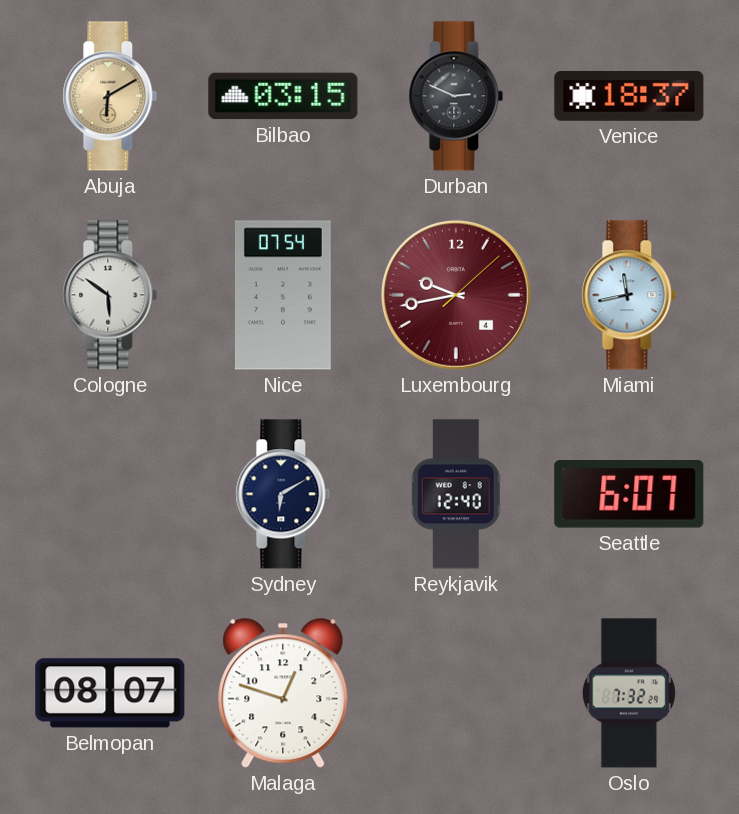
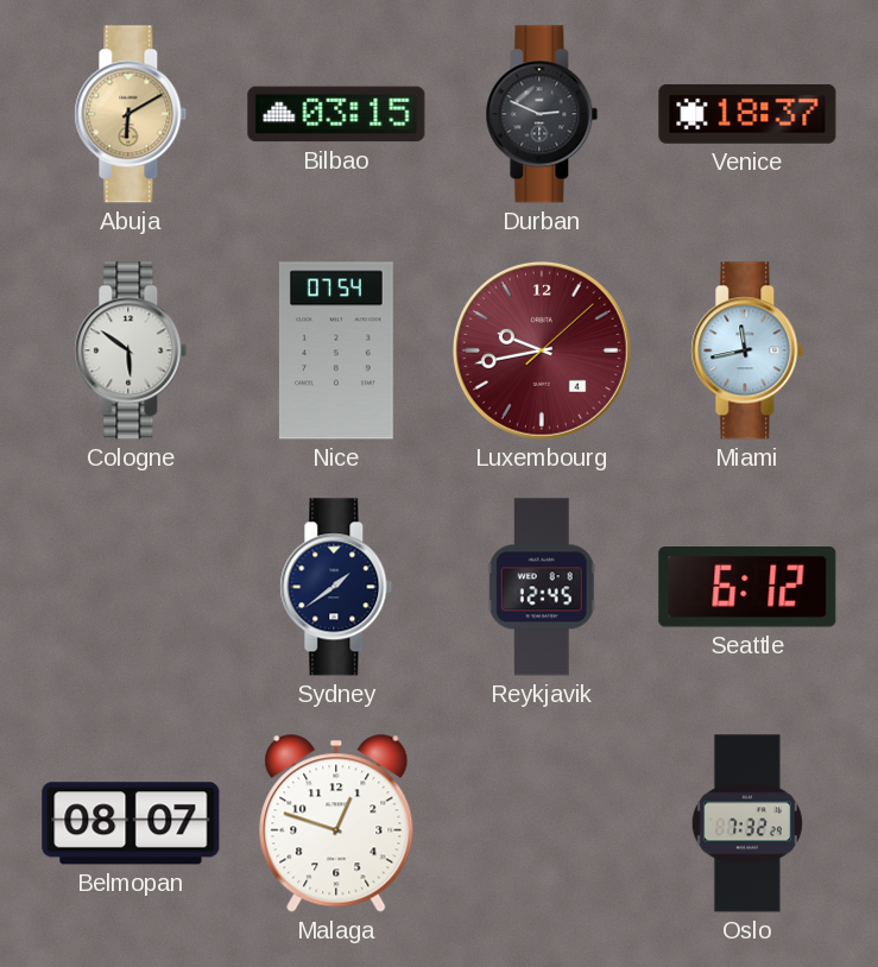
Sydney: 6:10 -> 1:39 (336, 587)
Reykjavik: 12:40 -> 12:45 (542, 587)
Seattle: 6:07 -> 6:12 (747, 587)
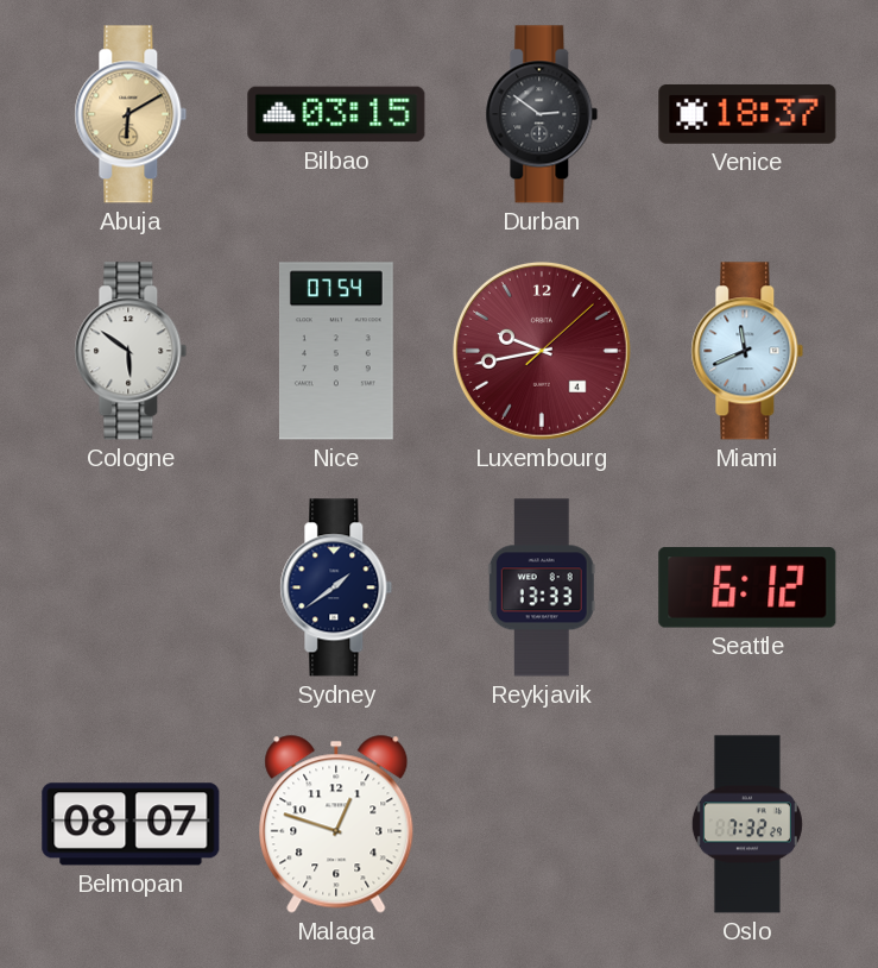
Durban: 2:49 -> 2:51 (542, 114)
Miami: 11:43 -> 11:41 (747, 351)
Reykjavik: 12:45 -> 13:33 (542, 587)
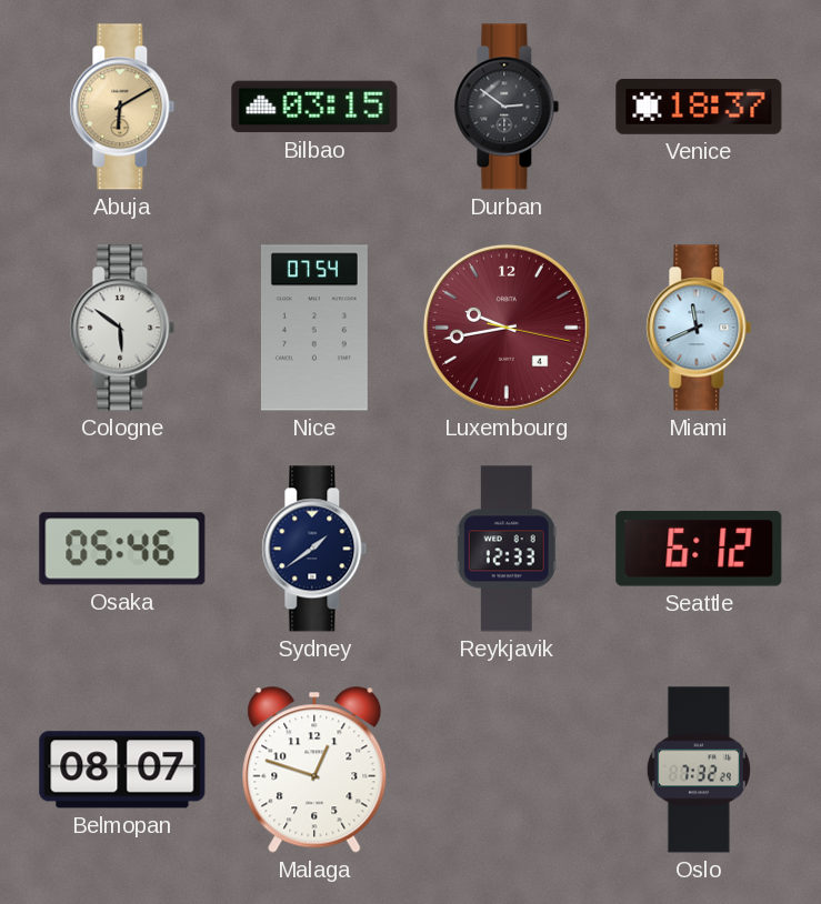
Luxembourg: 9:43:08 -> 9:43:17 (507, 328)
Osaka: none -> 05:46 (122, 549)
Reykjavik: 13:33 -> 12:33 (507, 549)
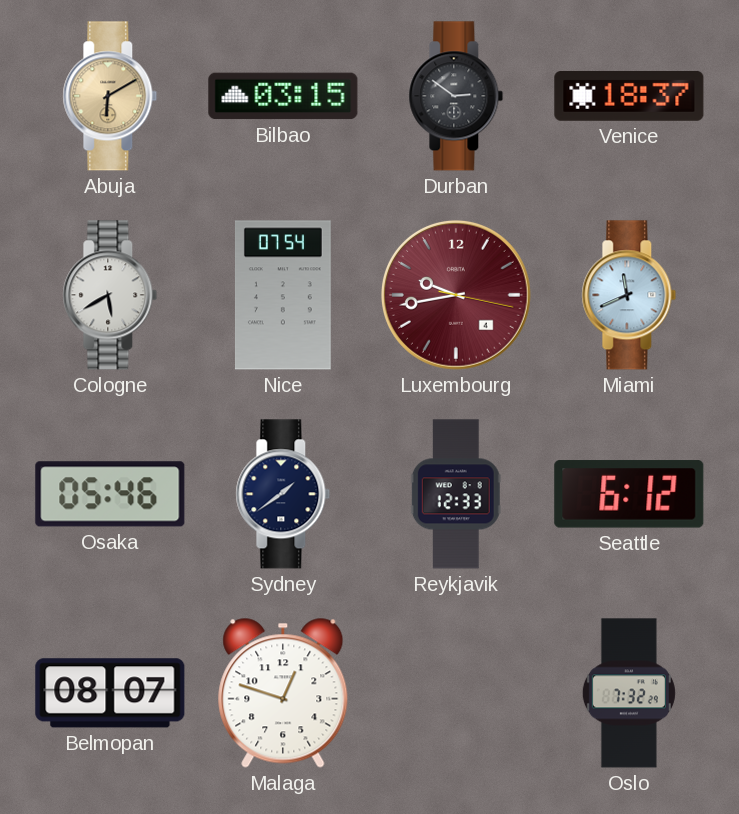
Cologne: 5:51 -> 5:40 (110, 295)
